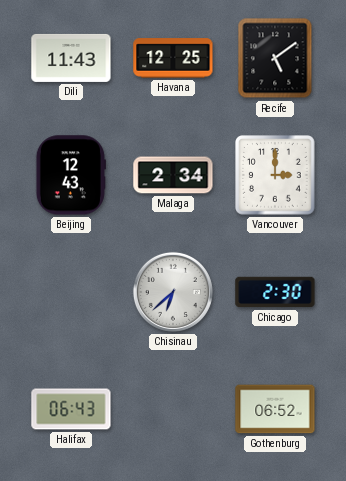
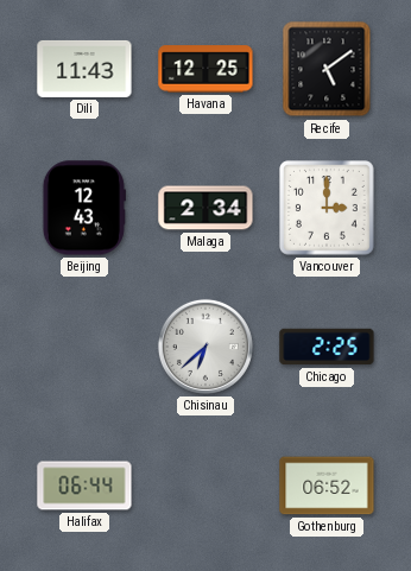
Chicago: 2:30 -> 2:25 (327, 347)
Halifax: 06:43 -> 06:44 (84, 486)
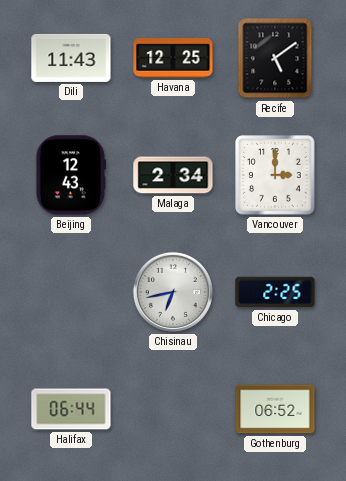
Chisinau: 6:38 -> 6:43 (173, 292)
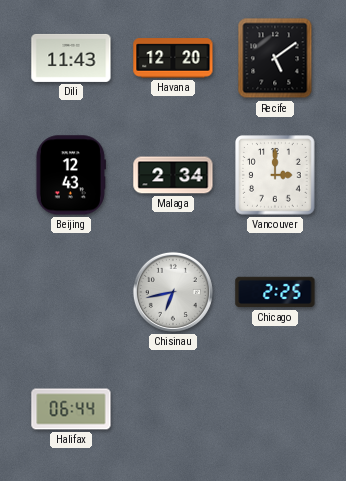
Havana: 12:25 -> 12:20 (173, 58)
Gothenburg: 06:52 -> none (275, 409)
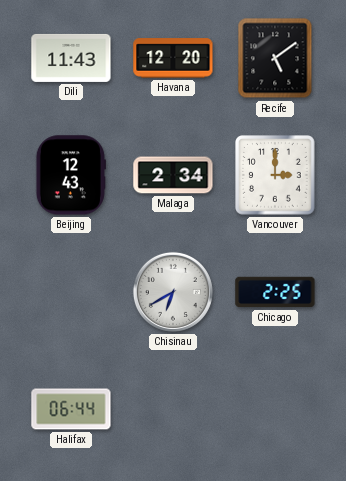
Chisinau: 6:43 -> 6:40 (173, 292)
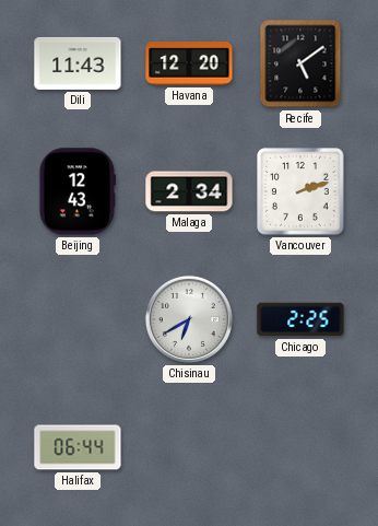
Vancouver: 3:00 -> 2:12 (302, 192)
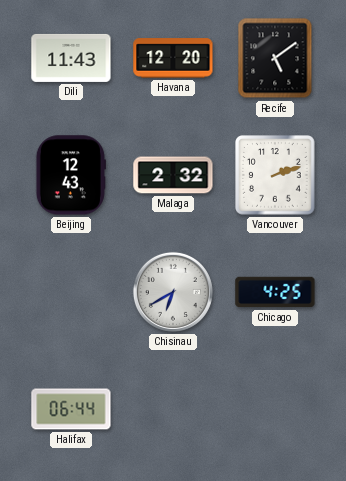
Malaga: 2:34 -> 2:32 (173, 175)
Chicago: 2:25 -> 4:25 (275, 292)
